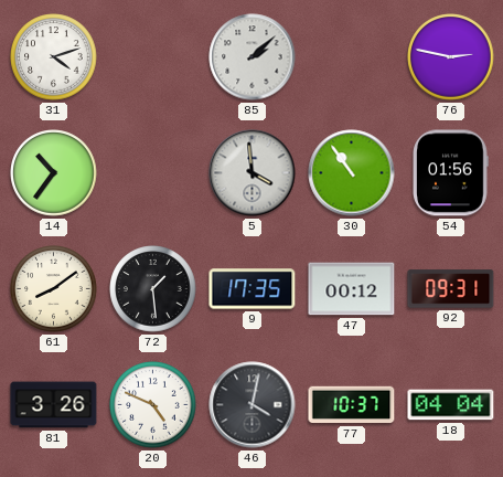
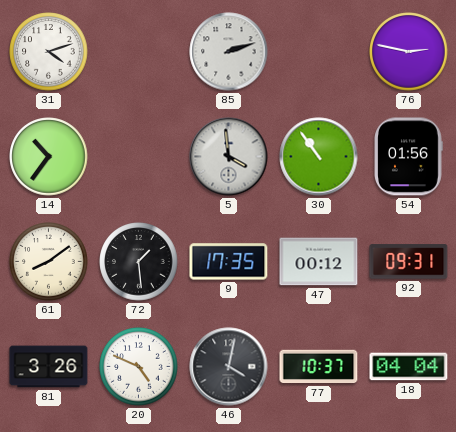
85: 2:08 -> 2:12 (229, 52)
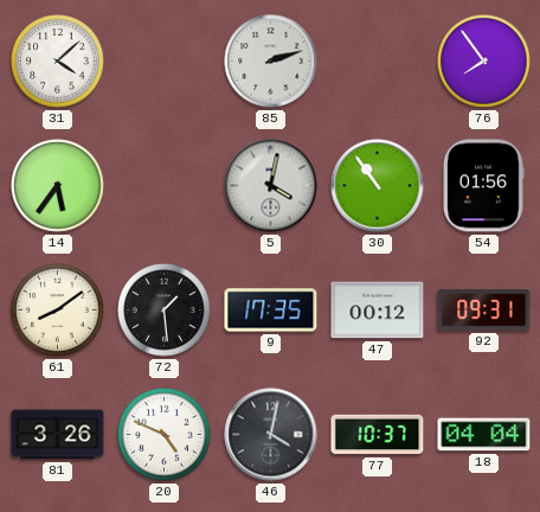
31: 4:12 -> 4:08 (58, 62)
76: 2:47 -> 7:54 (484, 62)
14: 10:36 -> 5:36 (58, 186)
5: 3:59 -> 4:02 (271, 186)
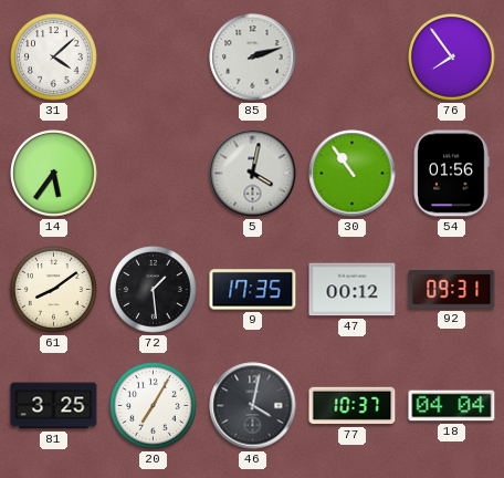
81: 3:26 -> 3:25 (54, 406)
20: 4:49 -> 7:05 (154, 406)
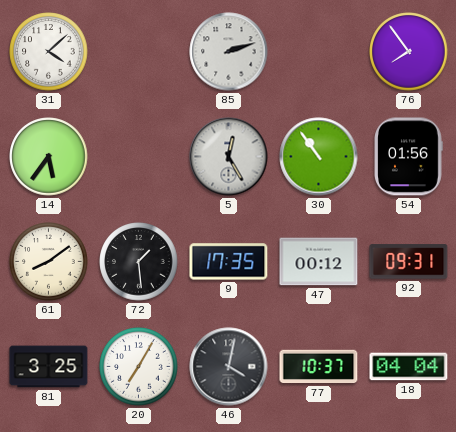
5: 4:02 -> 12:25 (229, 157)
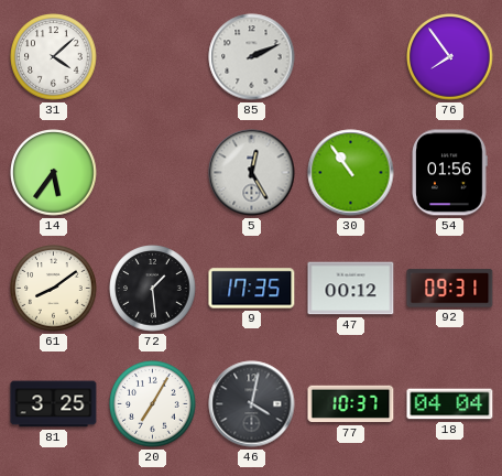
85: 2:12 -> 2:11 (252, 57)
